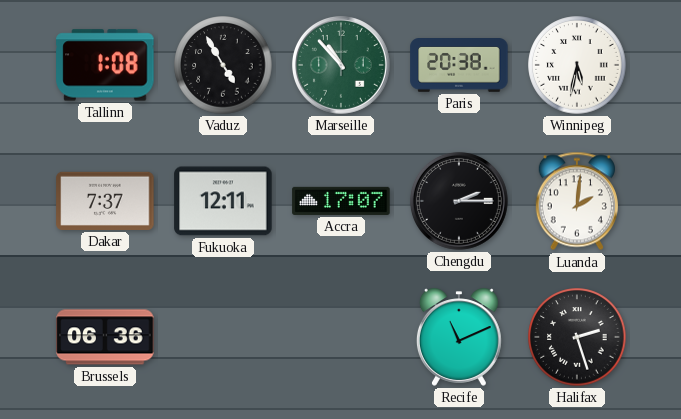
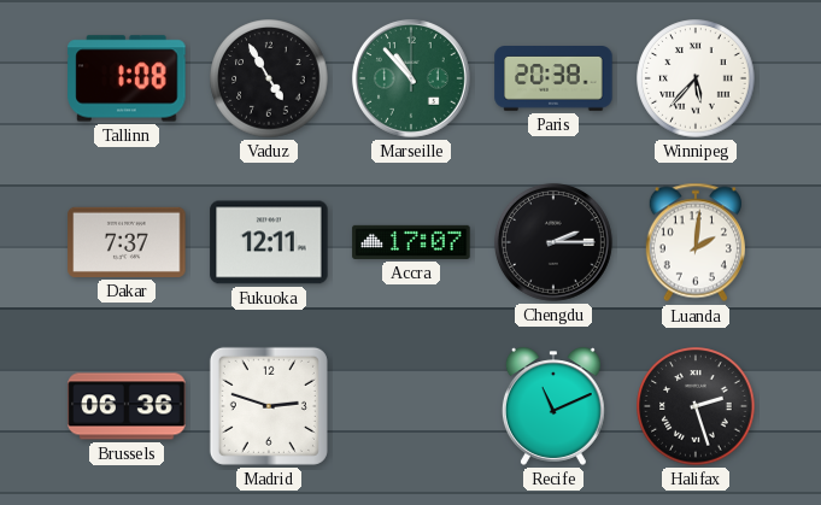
Winnipeg: 5:32 -> 5:37 (696, 78)
Madrid: none -> 2:48 (269, 406)
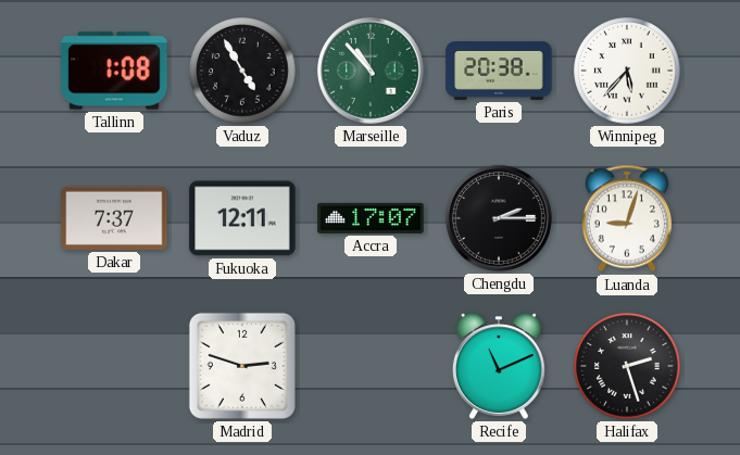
Luanda: 2:01 -> 9:03 (627, 218)
Brussels: 06:36 -> none (127, 406)
